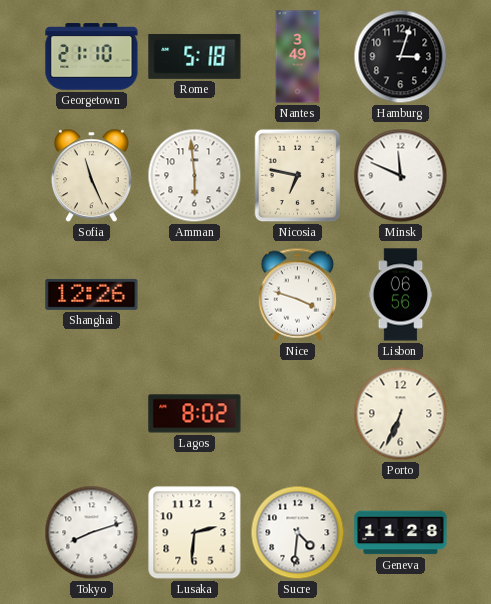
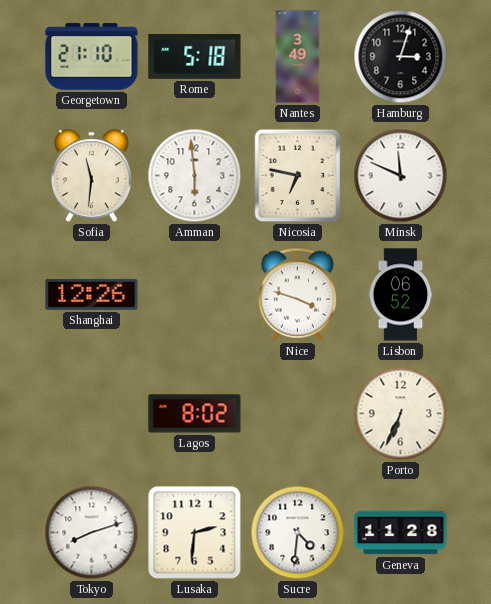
Sofia: 11:26 -> 11:31 (91, 176)
Lisbon: 06:56 -> 06:52 (401, 295)
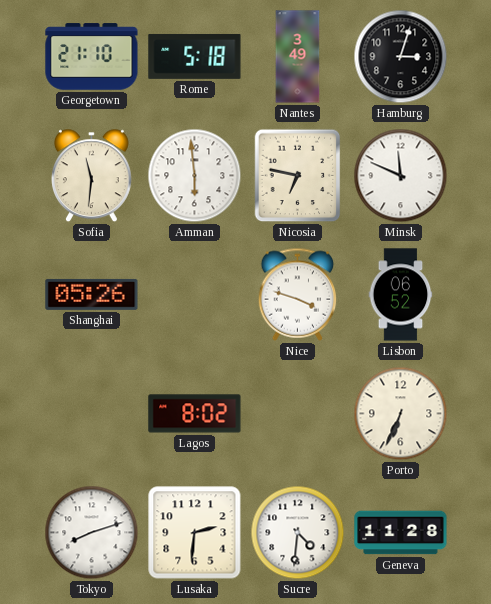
Shanghai: 12:26 -> 05:26 (92, 294)
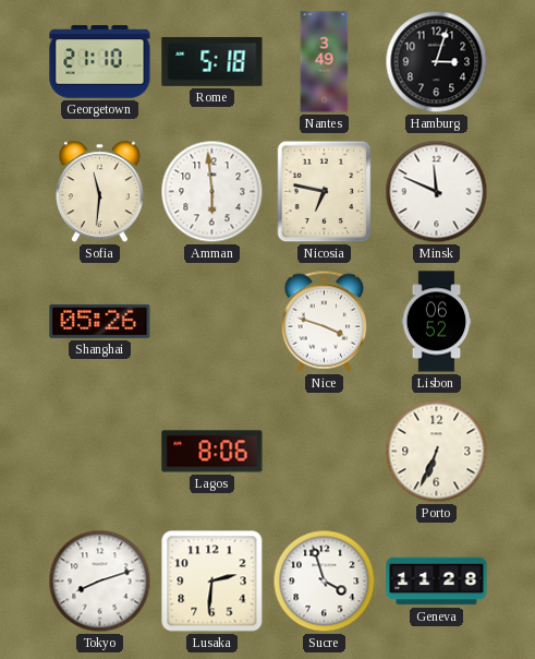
Lagos: 8:02 -> 8:06 (212, 452)
Sucre: 4:31 -> 3:57 (325, 582)
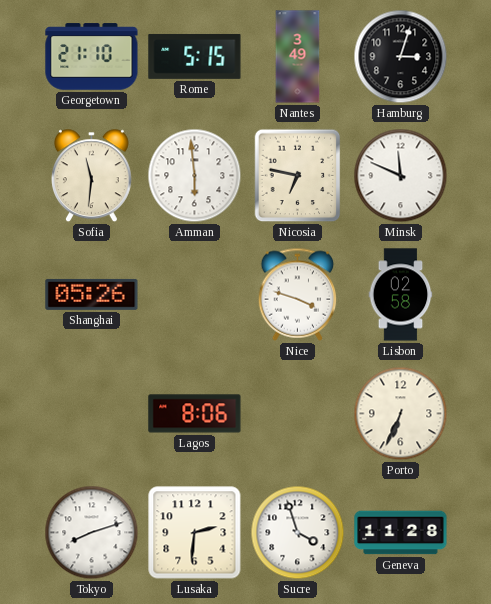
Rome: 5:18 -> 5:15 (195, 56)
Lisbon: 06:52 -> 02:58 (401, 295)
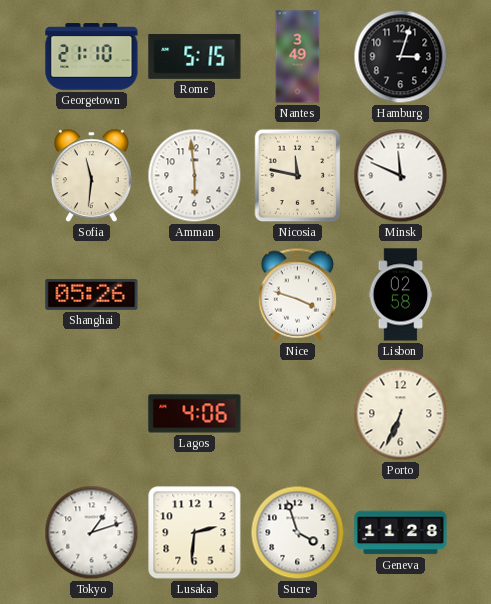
Nicosia: 6:47 -> 11:47 (298, 176)
Lagos: 8:06 -> 4:06 (195, 414)
Tokyo: 8:12 -> 1:12 (92, 533)
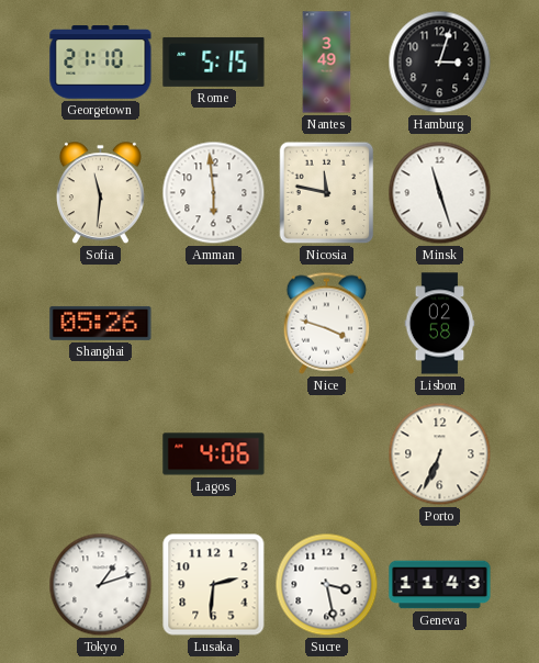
Minsk: 11:49 -> 11:27 (440, 193)
Sucre: 3:57 -> 3:28 (327, 585)
Geneva: 11:28 -> 11:43 (440, 585)
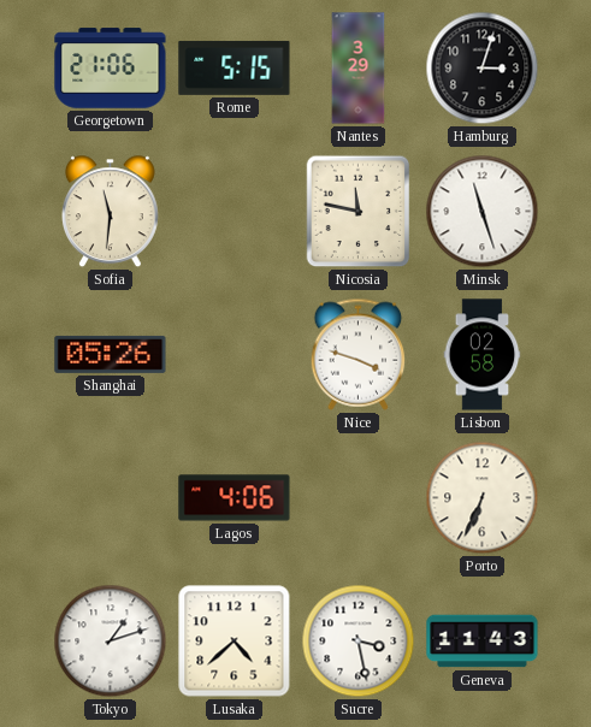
Georgetown: 21:10 -> 21:06 (111, 69)
Nantes: 3:49 -> 3:29 (359, 69)
Amman: 5:59 -> none (214, 193)
Lusaka: 2:31 -> 4:38 (235, 642)
